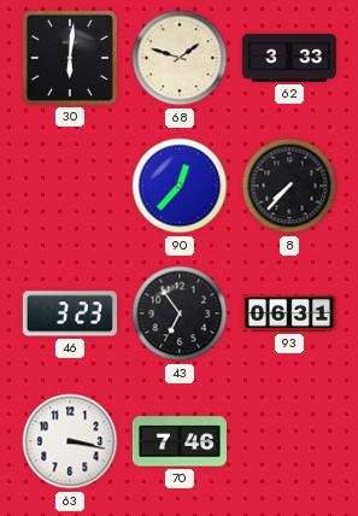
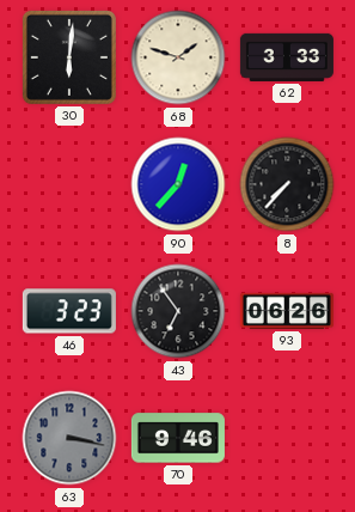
93: 06:31 -> 06:26 (287, 311)
63 dial: white -> grey (69, 438)
70: 7:46 -> 9:46 (178, 438)
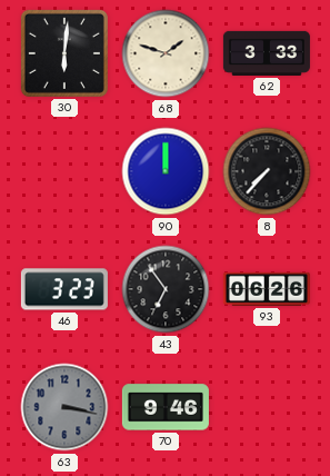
90: 12:37 -> 12:00 (166, 171)
